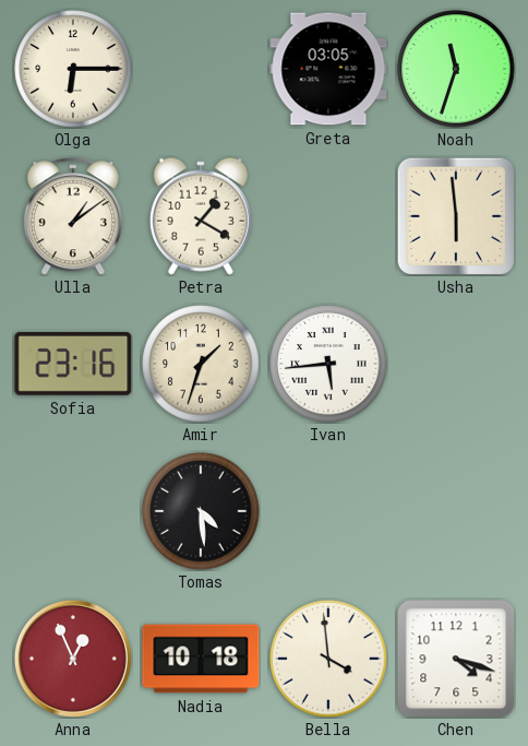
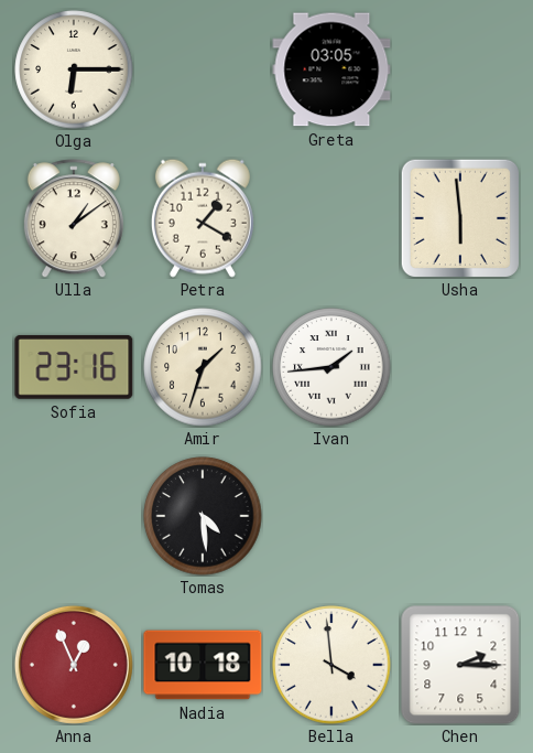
Noah: 11:33 -> none (456, 69)
Ivan: 5:44 -> 1:44 (331, 367)
Chen: 4:18 -> 2:15 (460, 665)
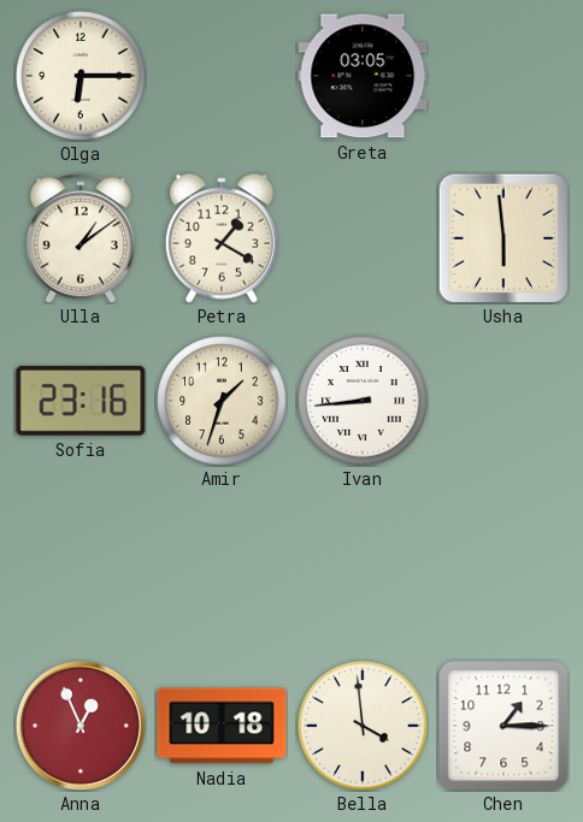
Ivan: 1:44 -> 8:44 (363, 401)
Tomas: 4:29 -> none (203, 516)
Chen: 2:15 -> 1:15 (503, 726)
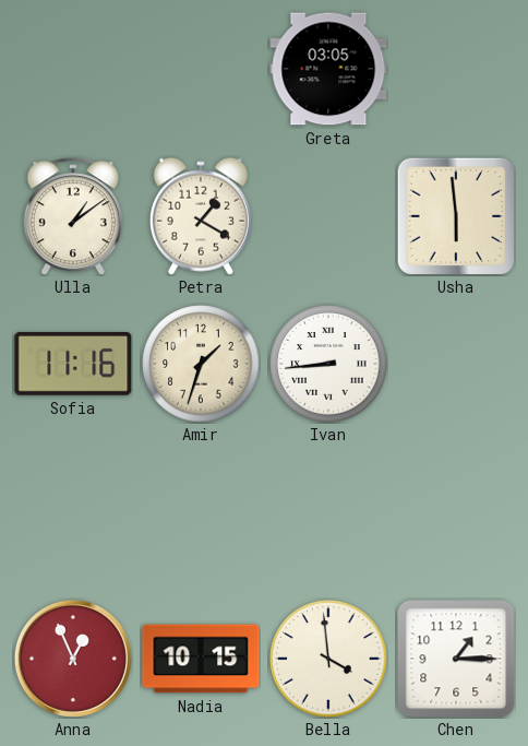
Olga: 6:15 -> none (81, 76)
Sofia: 23:16 -> 11:16 (73, 364)
Nadia: 10:18 -> 10:15 (201, 659)
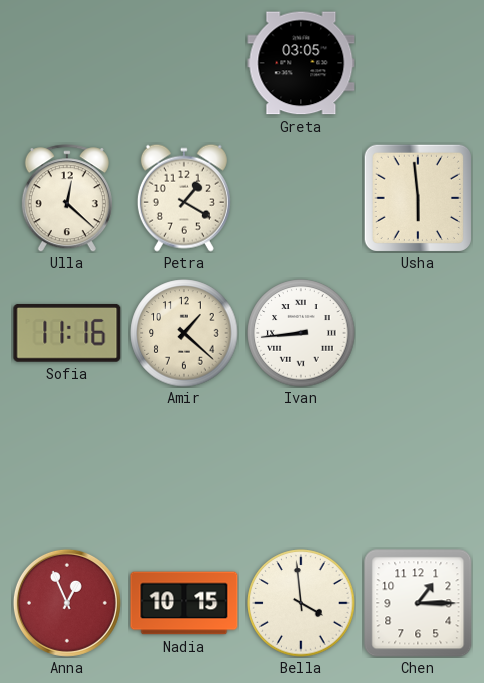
Ulla: 1:09 -> 12:22 (67, 198)
Amir: 1:33 -> 1:22 (184, 333)
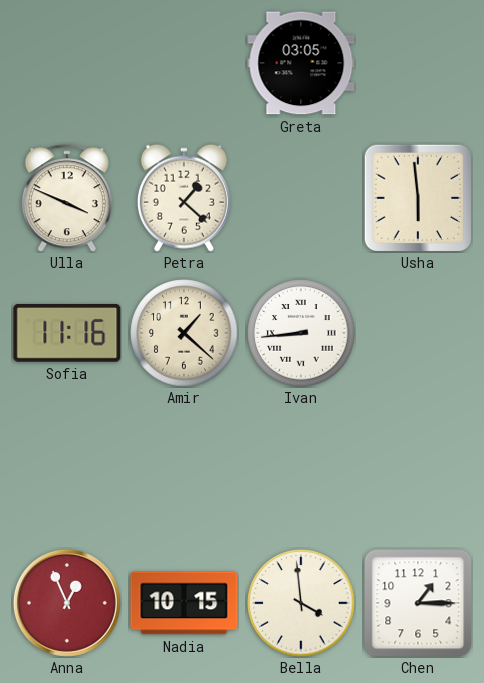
Ulla: 12:22 -> 3:49 (67, 198)
Petra: 1:20 -> 1:22 (184, 198)
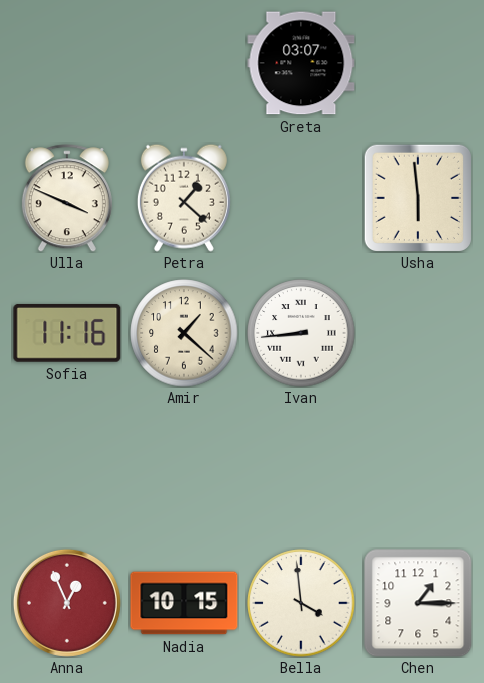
Greta: 03:05 -> 03:07 (301, 63)
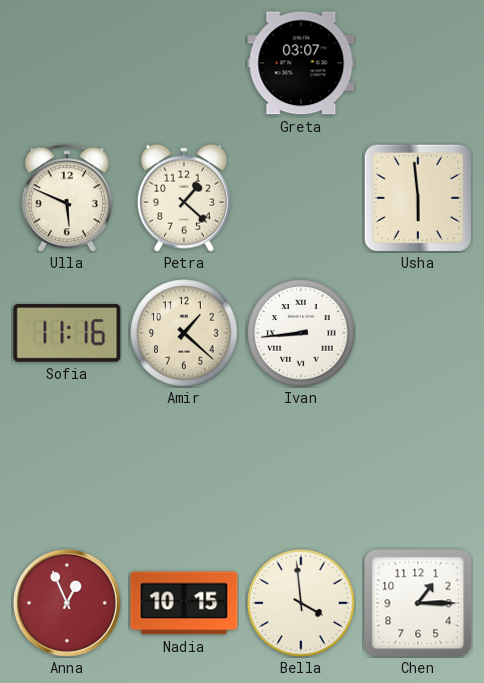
Ulla: 3:49 -> 5:49 (67, 198)
